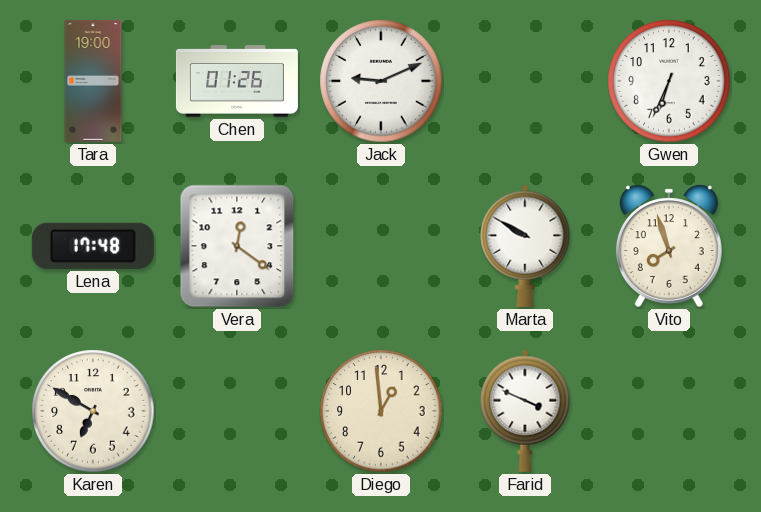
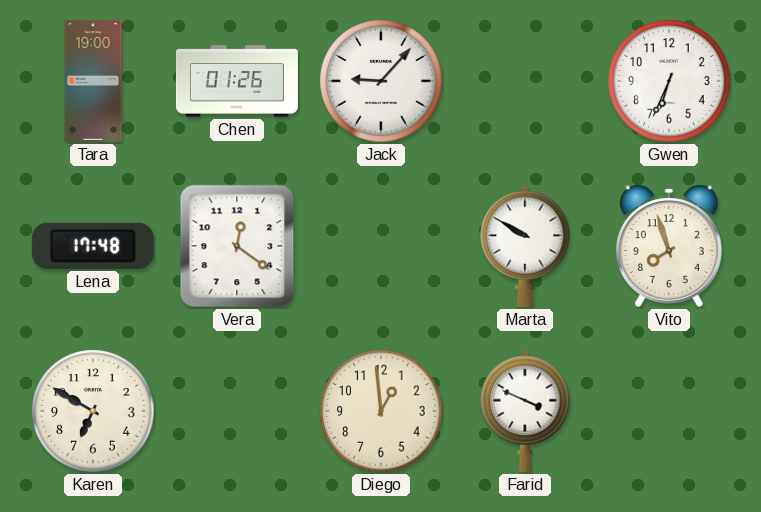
Jack: 9:11 -> 9:07 (381, 81)
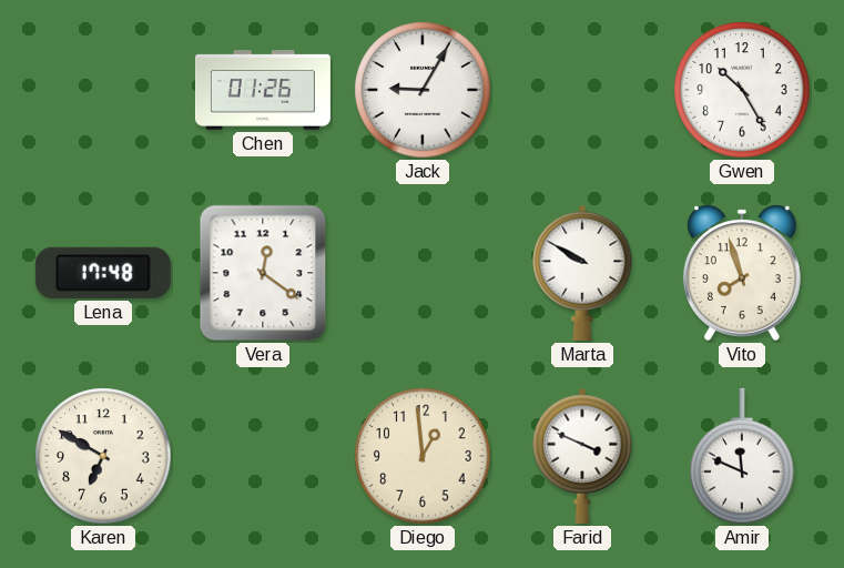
Tara: 19:00 -> none (93, 81)
Jack: 9:07 -> 9:05 (423, 90)
Gwen: 6:34 -> 10:25 (742, 90)
Amir: none -> 11:49 (742, 456)
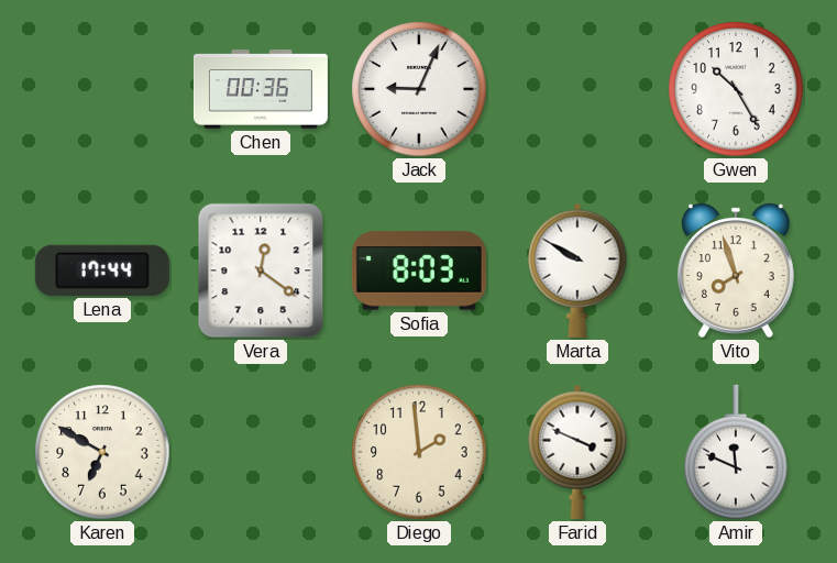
Chen: 01:26 -> 00:36 (261, 89)
Jack: 9:05 -> 9:04 (419, 89)
Lena: 17:48 -> 17:44 (102, 271)
Sofia: none -> 8:03 (419, 271)
Diego: 12:59 -> 1:59 (419, 452)
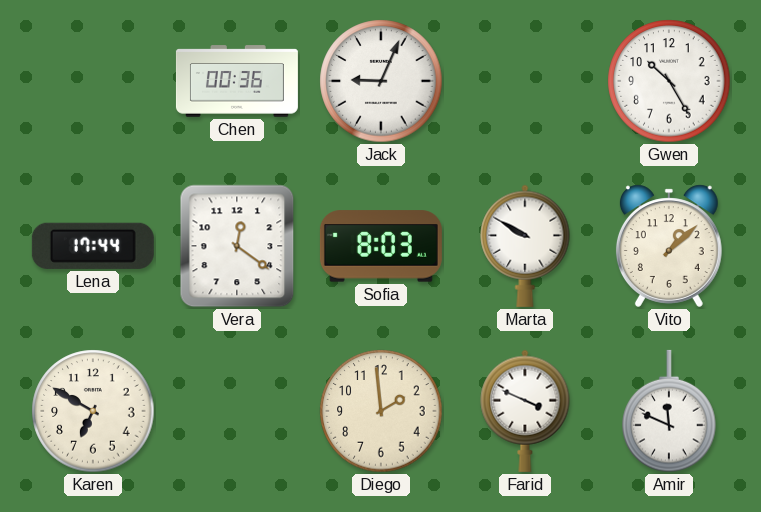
Vito: 7:57 -> 1:08 (669, 246)
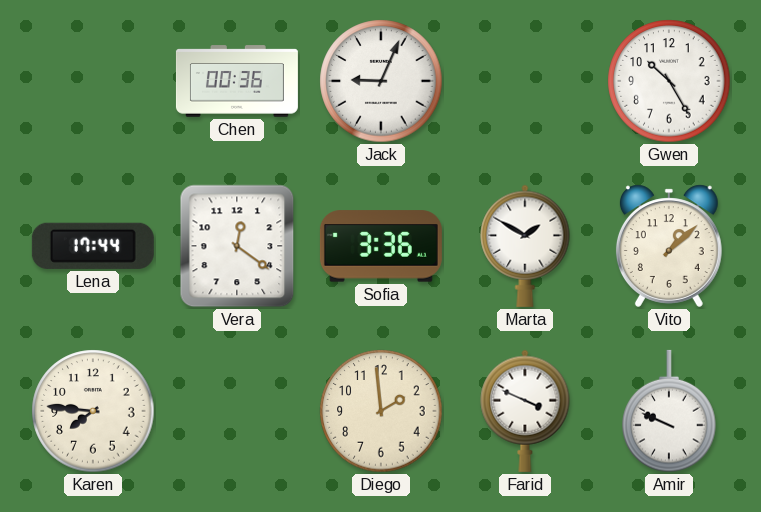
Sofia: 8:03 -> 3:36 (381, 246)
Marta: 9:50 -> 1:50 (525, 246)
Karen: 6:50 -> 7:46 (93, 411)
Amir: 11:49 -> 9:49 (669, 411)
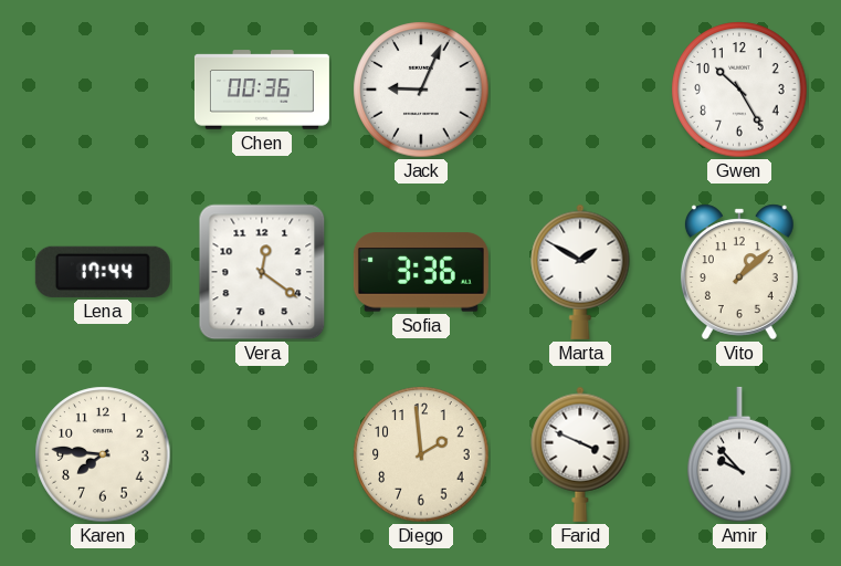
Amir: 9:49 -> 9:53 (739, 454)
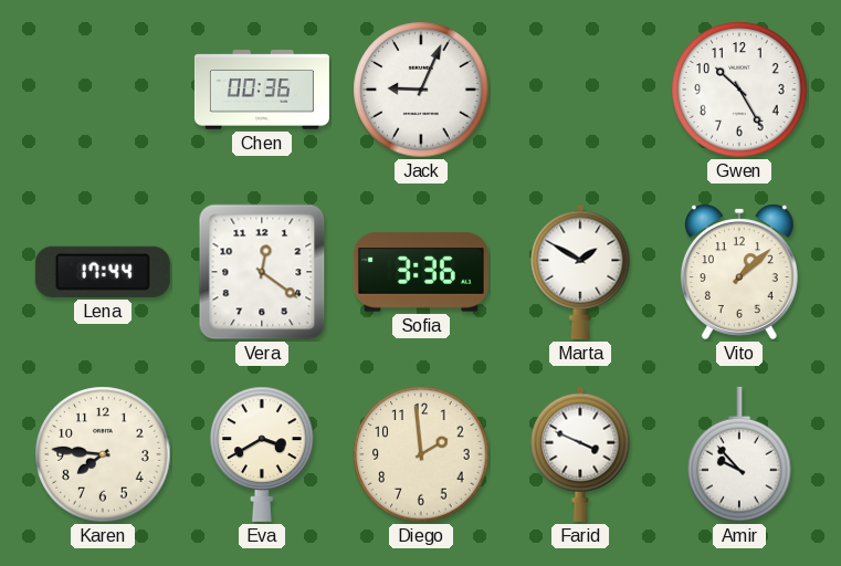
Eva: none -> 3:40 (262, 454)
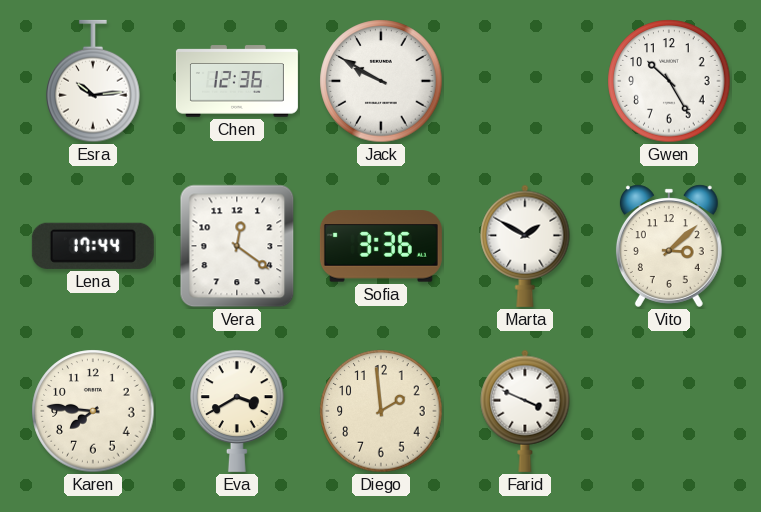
Esra: none -> 10:14 (93, 81)
Chen: 00:36 -> 12:36 (237, 81)
Jack: 9:04 -> 9:50 (381, 81)
Vito: 1:08 -> 3:08 (669, 246)
Amir: 9:53 -> none (739, 454)
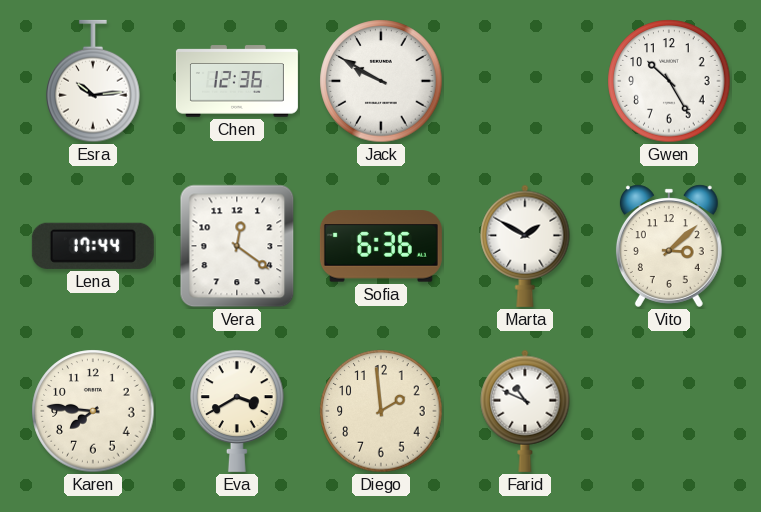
Sofia: 3:36 -> 6:36 (381, 246)
Farid: 3:49 -> 10:49 (525, 411)
